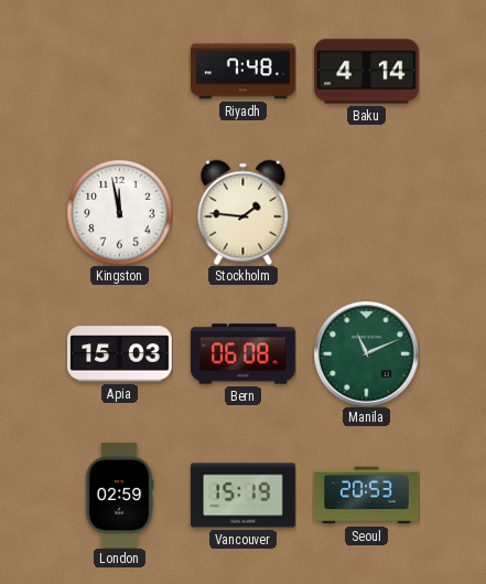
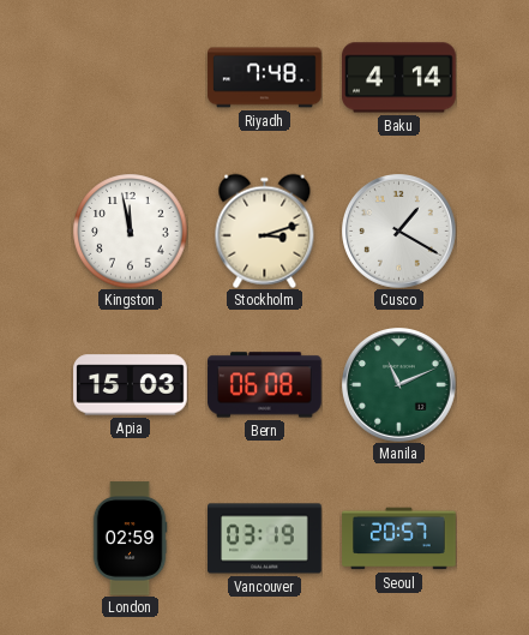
Stockholm: 1:46 -> 3:12 (265, 230)
Cusco: none -> 1:20 (399, 232)
Vancouver: 15:19 -> 03:19 (265, 539)
Seoul: 20:53 -> 20:57 (399, 539)
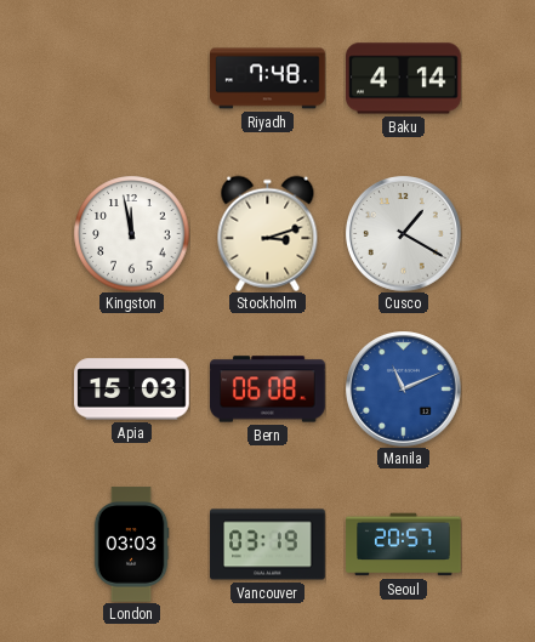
Manila dial: green -> blue (404, 390)
London: 02:59 -> 03:03 (131, 545)
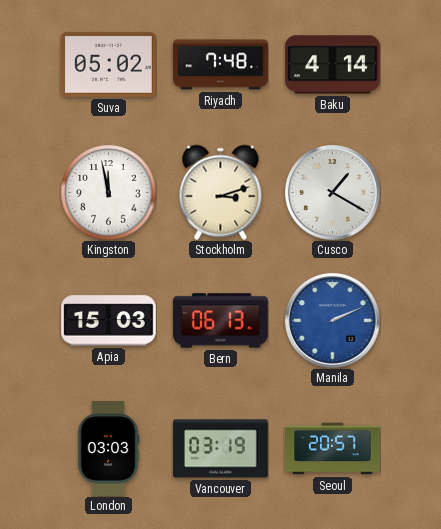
Suva: none -> 05:02 (109, 64)
Bern: 06:08 -> 06:13 (221, 321)
Manila: 11:11 -> 2:11 (333, 321)
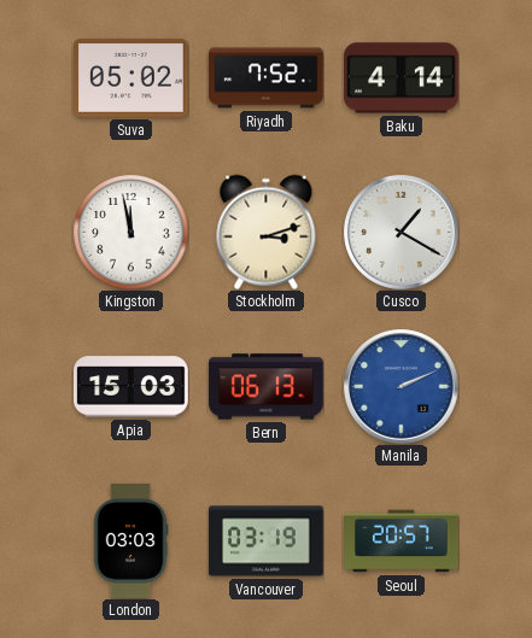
Riyadh: 7:48 -> 7:52 (267, 78)
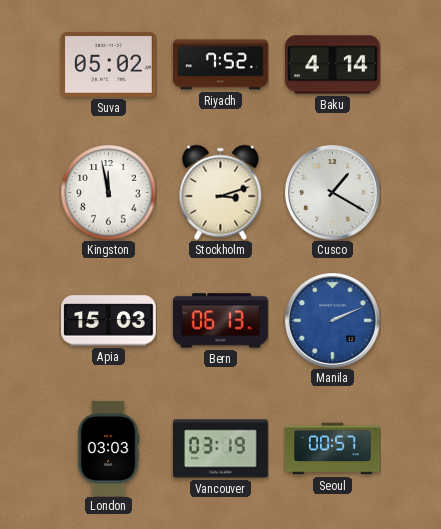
Seoul: 20:57 -> 00:57 (333, 449)
